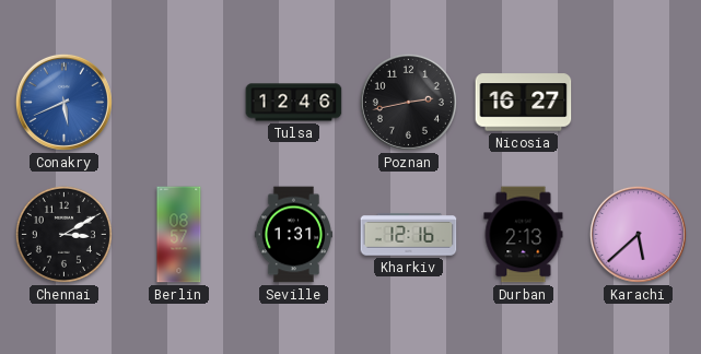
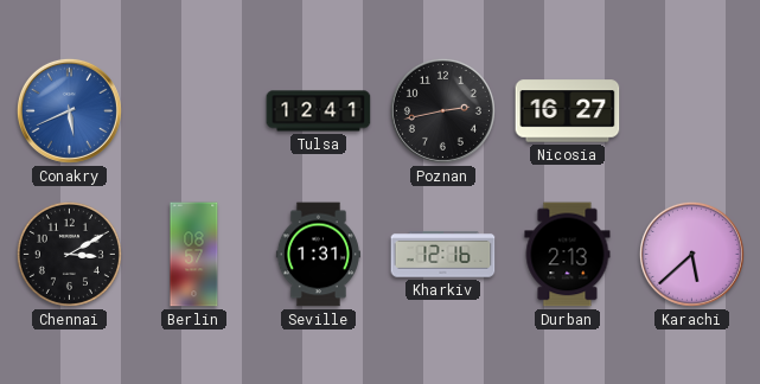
Tulsa: 12:46 -> 12:41 (319, 111)
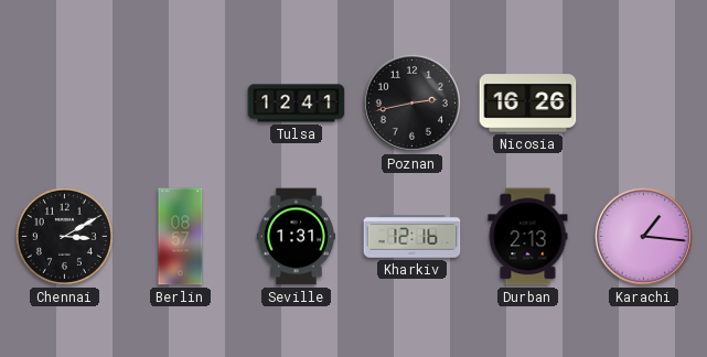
Conakry: 5:41 -> none (69, 110)
Nicosia: 16:27 -> 16:26 (528, 104)
Karachi: 5:38 -> 1:16 (643, 236)
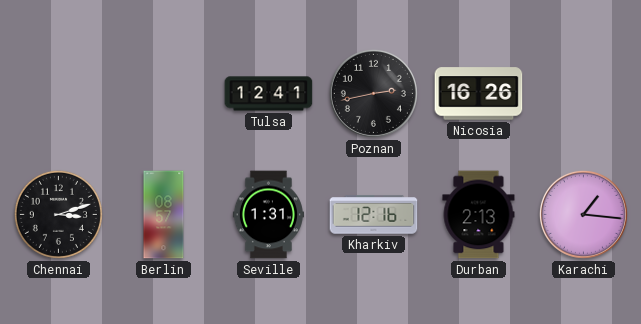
Chennai: 3:10 -> 3:12 (58, 214)
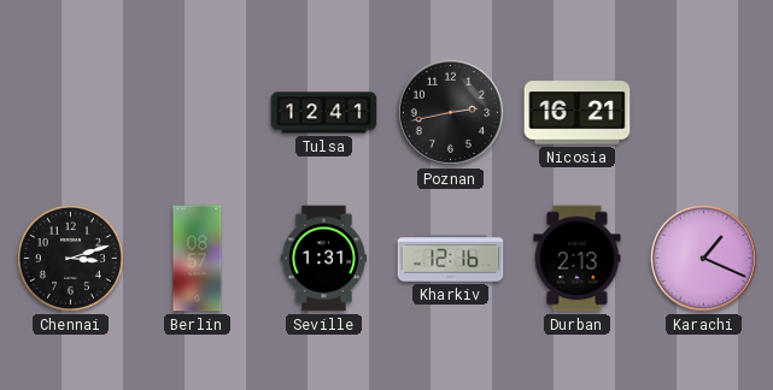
Nicosia: 16:26 -> 16:21 (578, 113)
Karachi: 1:16 -> 1:19 (703, 258)
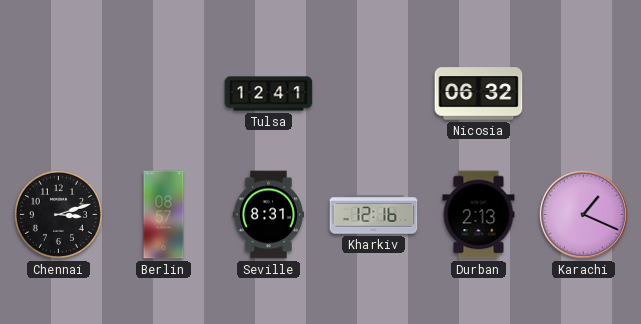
Poznan: 2:43 -> none (450, 112)
Nicosia: 16:21 -> 06:32 (479, 94)
Seville: 1:31 -> 8:31 (268, 215)
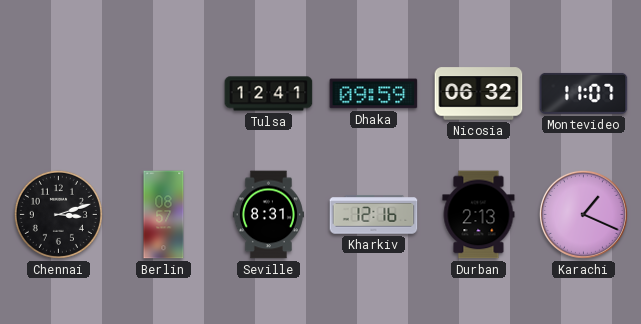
Dhaka: none -> 09:59 (374, 94)
Montevideo: none -> 11:07 (584, 93)
